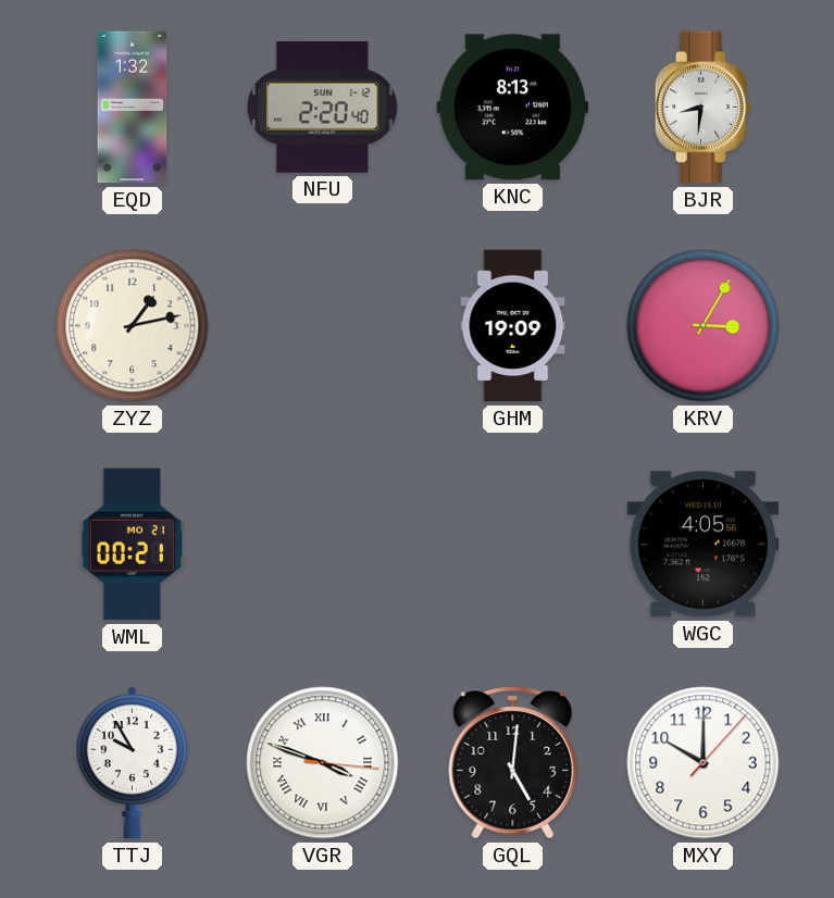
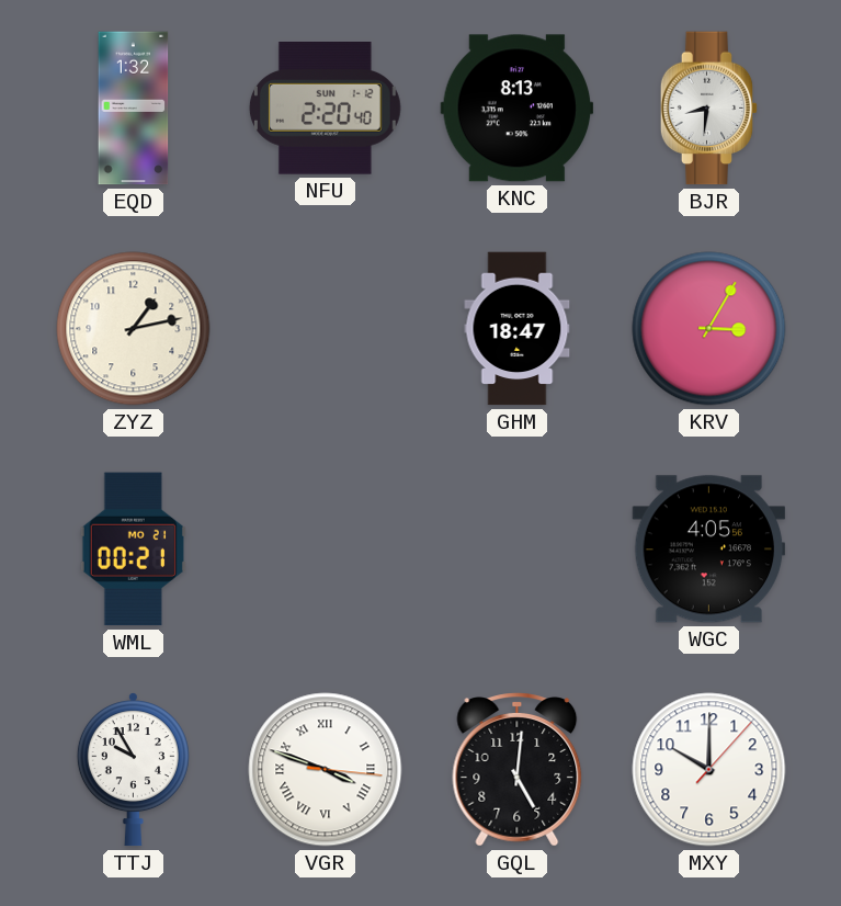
GHM: 19:09 -> 18:47 (518, 329)
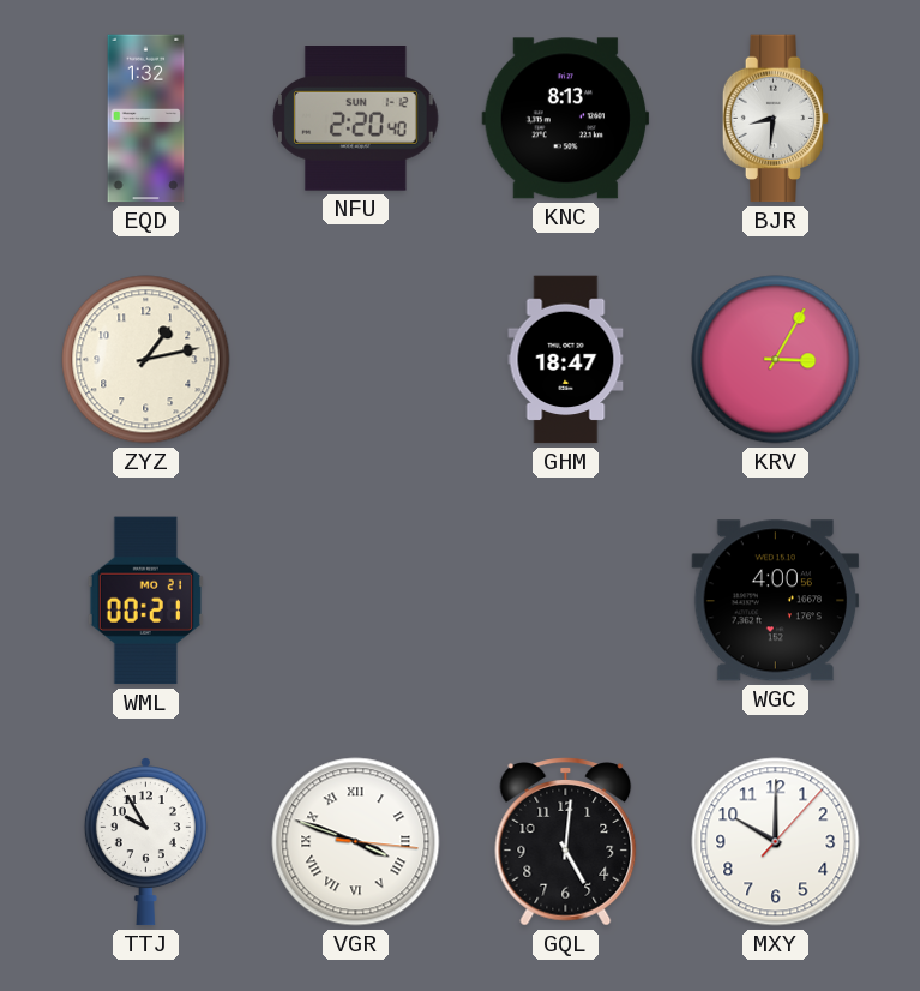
WGC: 4:05 -> 4:00 (776, 601)
